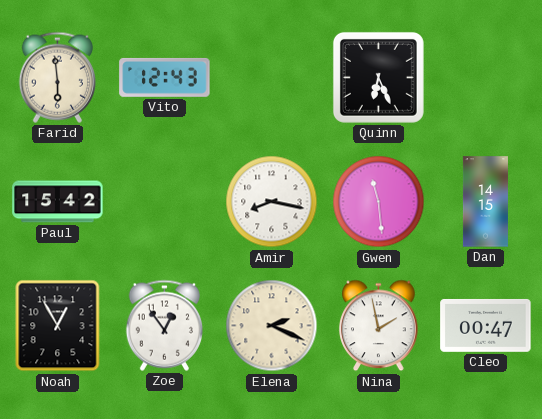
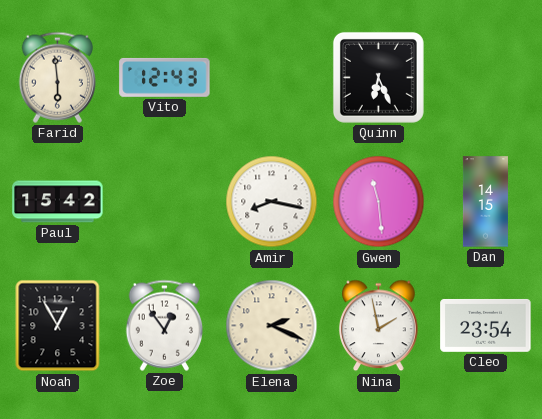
Cleo: 00:47 -> 23:54 (486, 325)
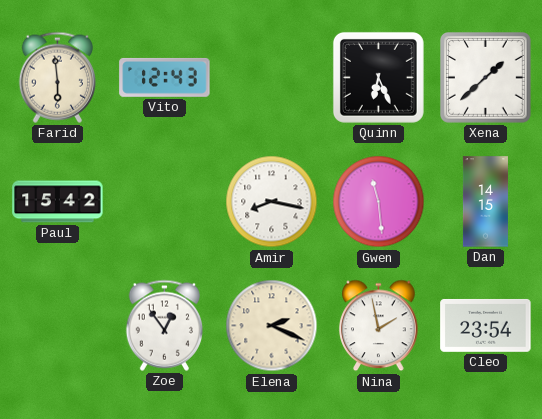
Xena: none -> 1:38 (486, 78)
Noah: 12:55 -> none (58, 326)
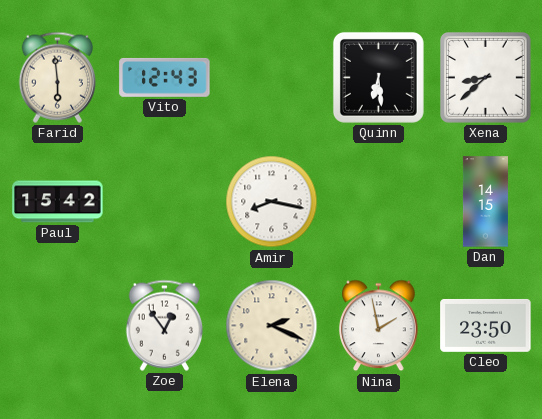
Quinn: 6:26 -> 6:29 (378, 77)
Xena: 1:38 -> 8:38 (486, 78)
Gwen: 11:29 -> none (379, 202)
Cleo: 23:54 -> 23:50 (486, 325)
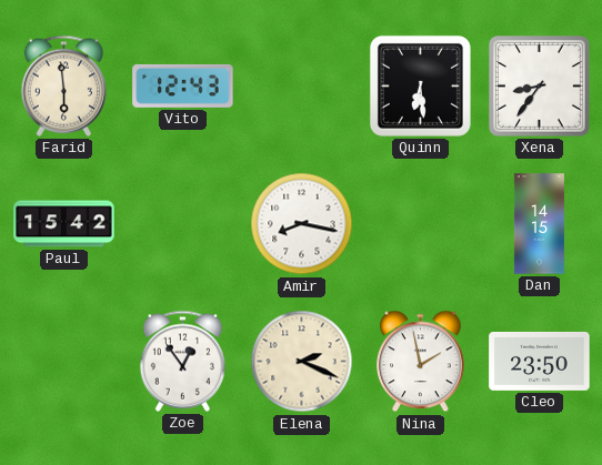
Xena: 8:38 -> 8:36 (540, 87)
